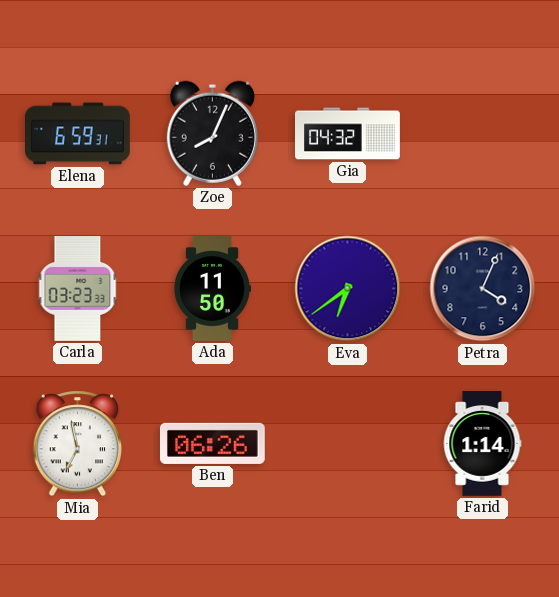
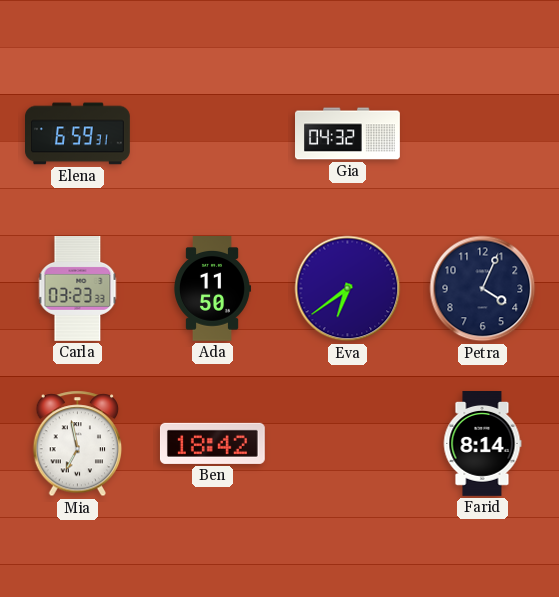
Zoe: 8:04 -> none (212, 133)
Ben: 06:26 -> 18:42 (212, 443)
Farid: 1:14 -> 8:14 (482, 444)
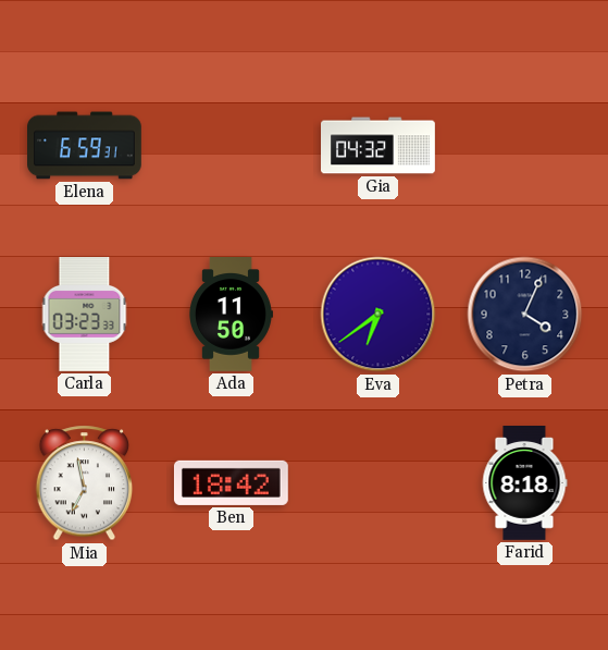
Farid: 8:14 -> 8:18 (524, 483)
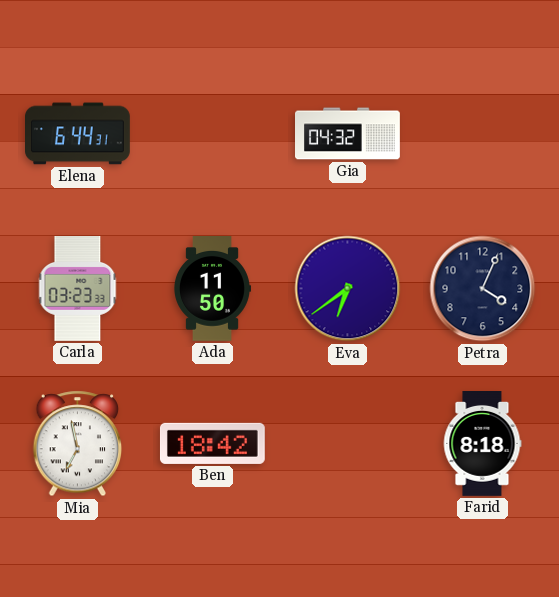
Elena: 6:59 -> 6:44 (78, 134)
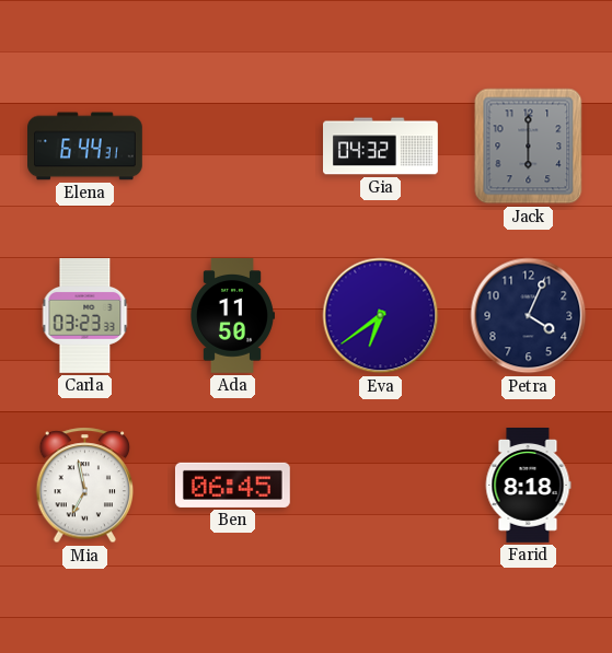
Jack: none -> 6:00 (529, 147)
Ben: 18:42 -> 06:45 (232, 485)
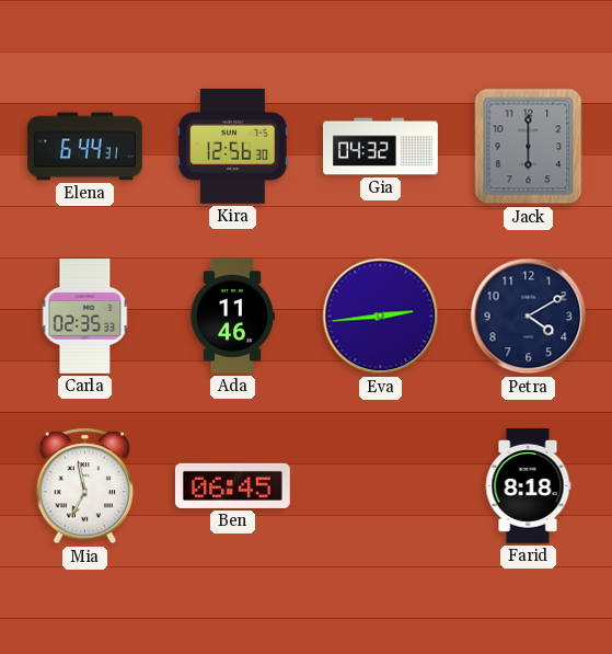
Kira: none -> 12:56 (233, 146)
Carla: 03:23 -> 02:35 (85, 317)
Ada: 11:50 -> 11:46 (232, 317)
Eva: 6:39 -> 2:44 (381, 317)
Petra: 4:04 -> 4:10 (529, 317)
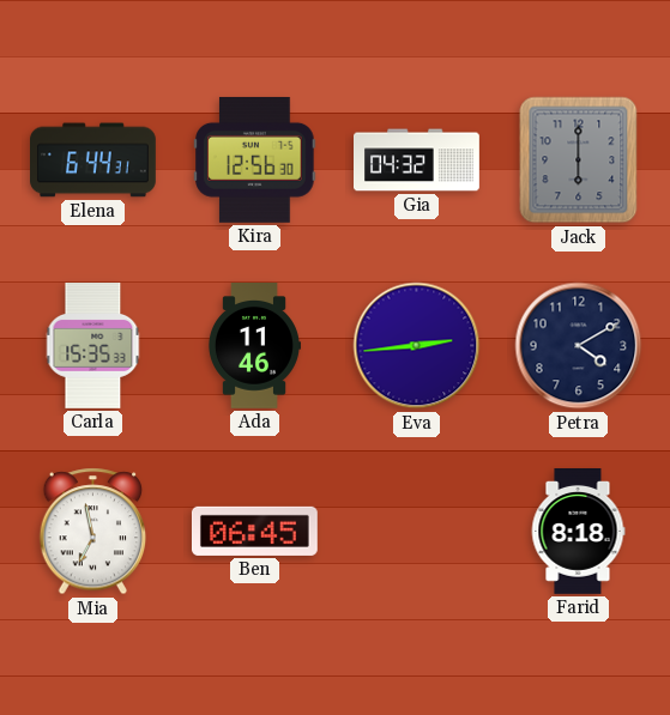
Carla: 02:35 -> 15:35 (93, 346)
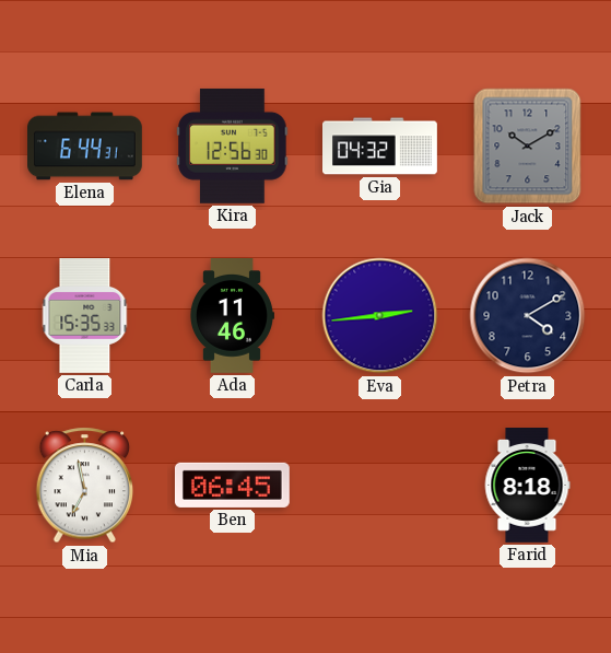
Jack: 6:00 -> 10:10 (528, 147)
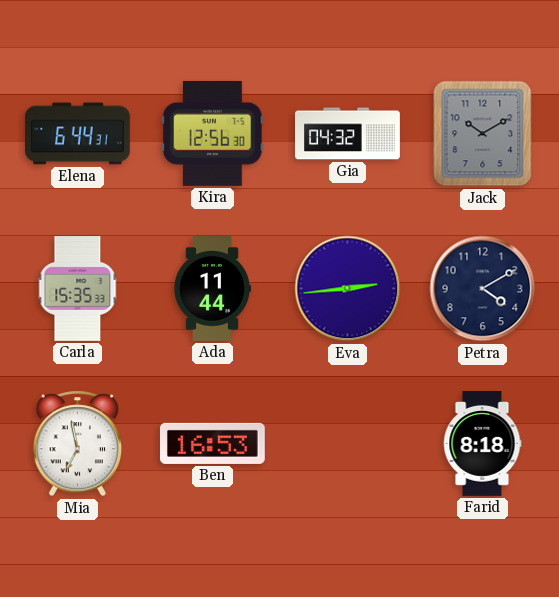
Ada: 11:46 -> 11:44 (212, 289)
Ben: 06:45 -> 16:53 (212, 443)
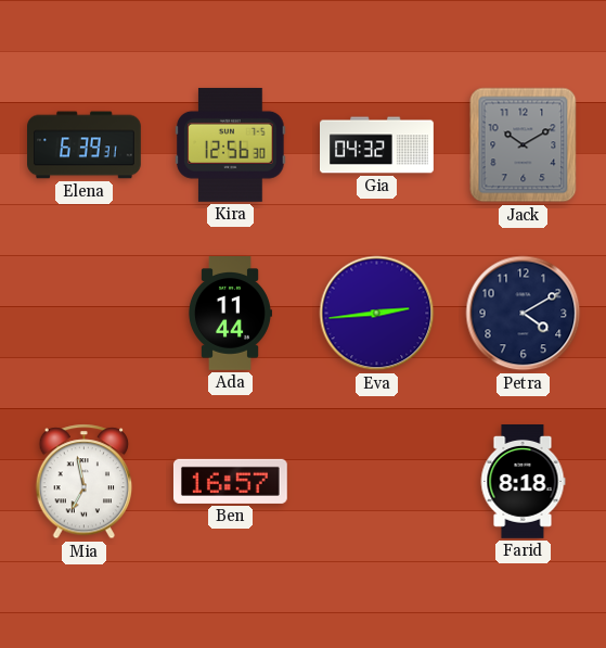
Elena: 6:44 -> 6:39 (85, 145)
Carla: 15:35 -> none (78, 289)
Ben: 16:53 -> 16:57 (230, 481)
